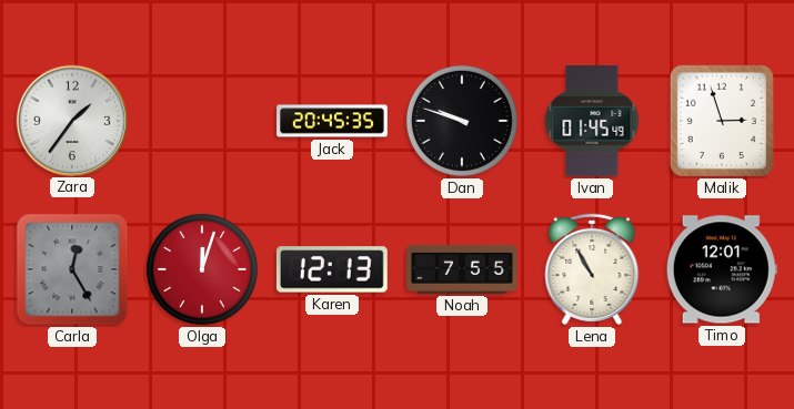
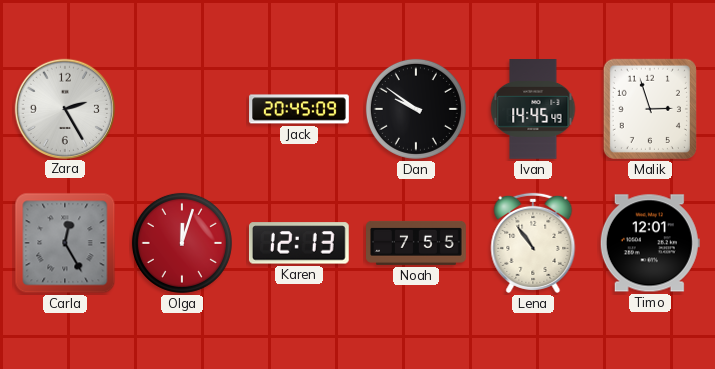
Zara: 1:36 -> 2:25 (64, 108)
Jack: 20:45:35 -> 20:45:09 (299, 109)
Dan: 9:48 -> 9:51 (416, 109)
Ivan: 01:45 -> 14:45 (533, 110)
Lena: 10:55 -> 10:54 (533, 243)
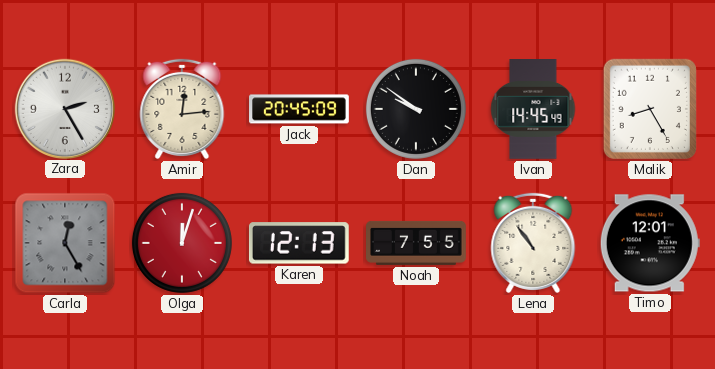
Amir: none -> 12:14 (182, 109)
Malik: 2:57 -> 8:25 (650, 109)
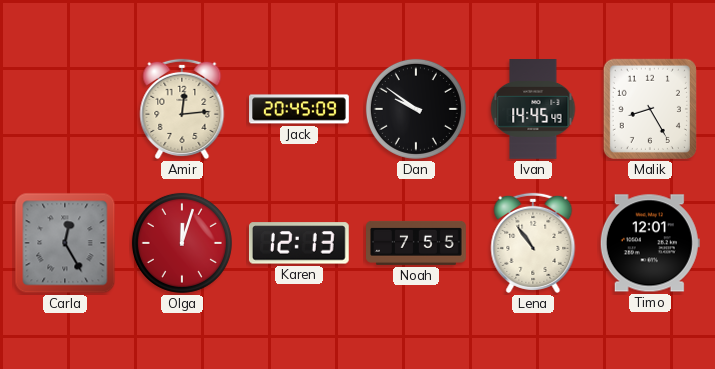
Zara: 2:25 -> none (64, 108)
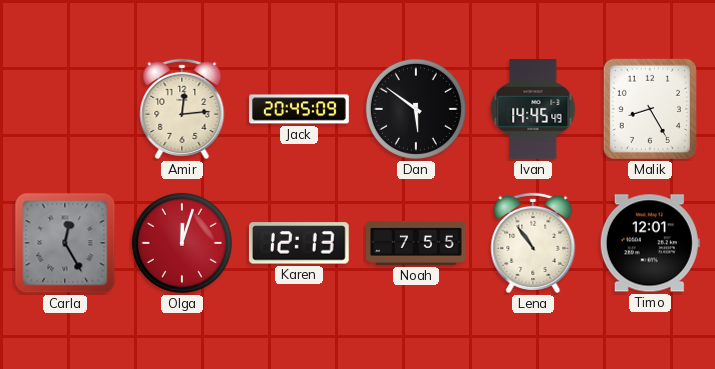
Dan: 9:51 -> 5:51 (416, 109)
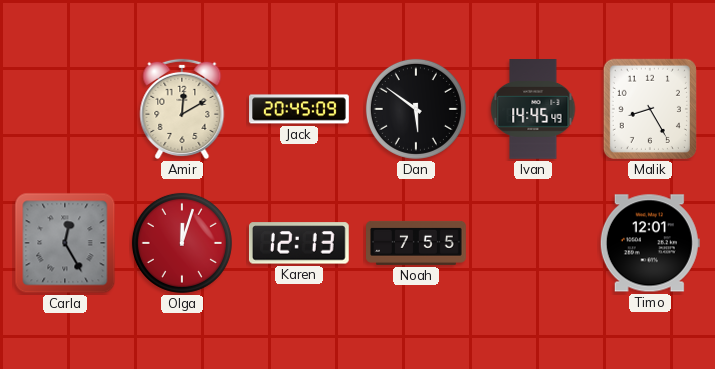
Amir: 12:14 -> 12:10 (182, 109)
Lena: 10:54 -> none (533, 243)
